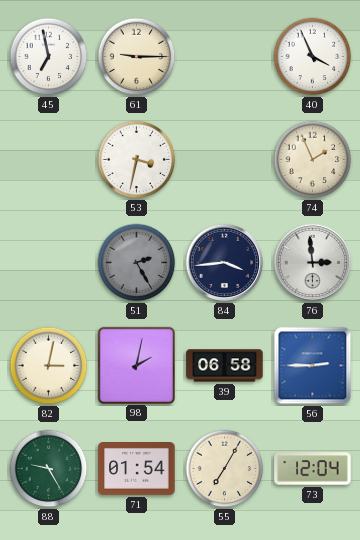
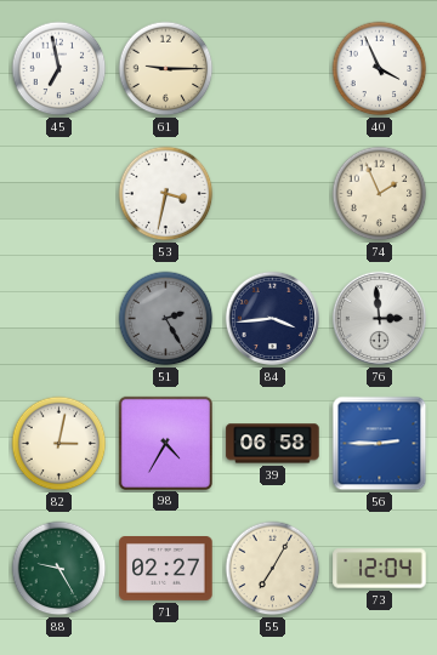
98: 2:02 -> 4:35 (165, 443)
71: 01:54 -> 02:27 (166, 569)
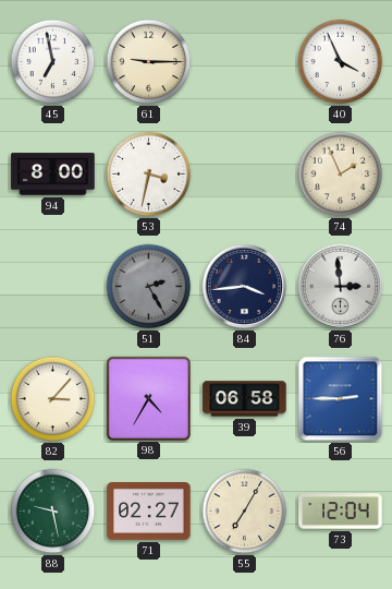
94: none -> 8:00 (53, 175)
82: 3:02 -> 3:07 (53, 399)
88: 9:25 -> 9:28 (53, 512)
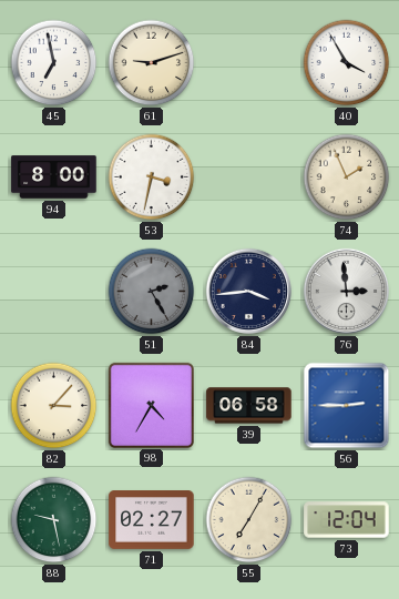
61: 9:15 -> 9:12 (152, 63)
40: 3:56 -> 3:55 (347, 63)
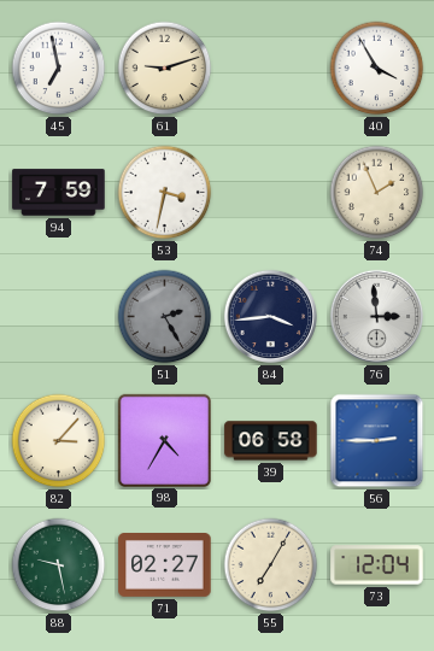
94: 8:00 -> 7:59 (59, 193)
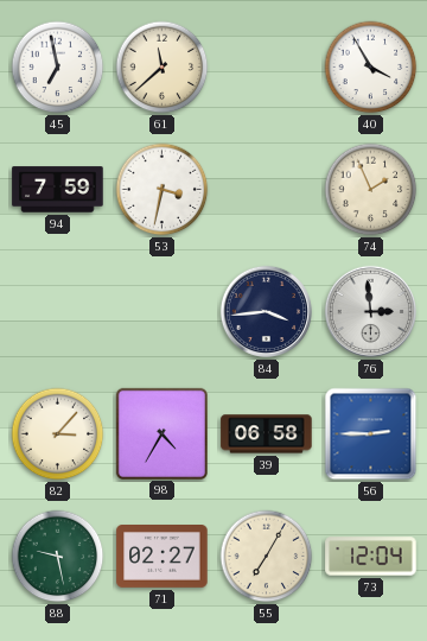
61: 9:12 -> 11:38 (162, 68)
51: 2:25 -> none (165, 317)
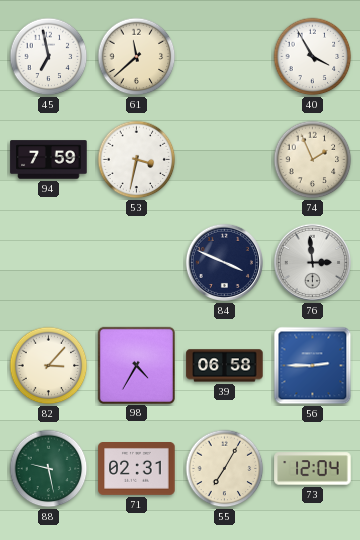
84: 3:44 -> 3:49 (224, 262)
71: 02:27 -> 02:31 (137, 469)
